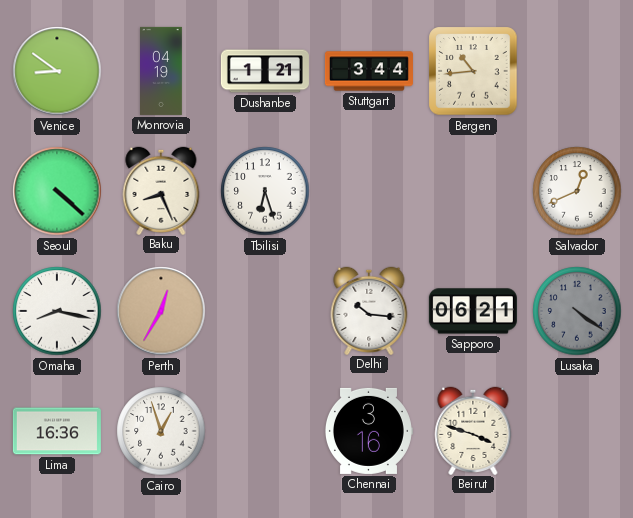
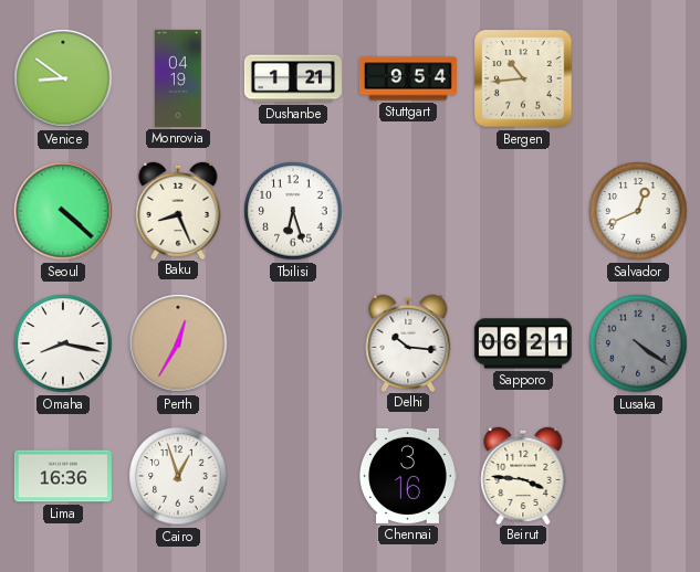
Stuttgart: 3:44 -> 9:54 (408, 78)
Beirut: 3:48 -> 3:46 (523, 475)
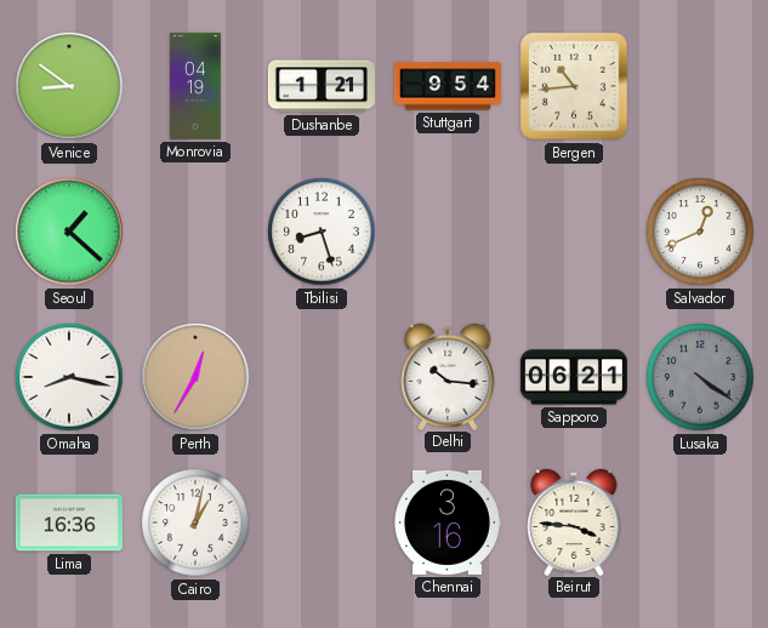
Seoul: 4:22 -> 1:22 (69, 232)
Baku: 8:26 -> none (178, 210)
Tbilisi: 6:27 -> 8:27 (322, 232)
Cairo: 12:57 -> 1:02 (195, 523)
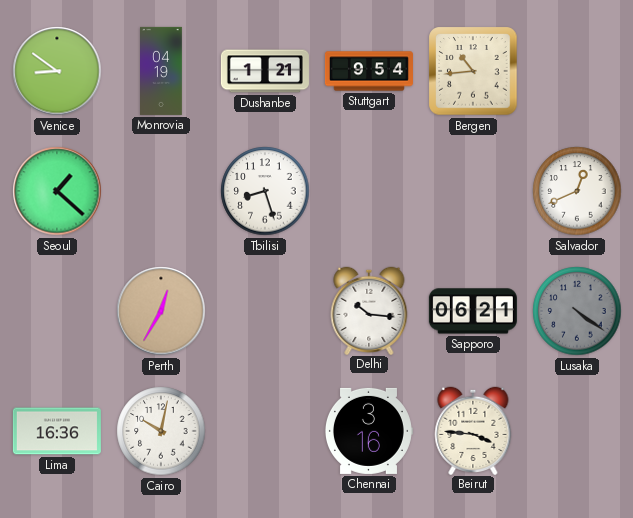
Omaha: 8:17 -> none (69, 377)
Cairo: 1:02 -> 10:02 (161, 431)
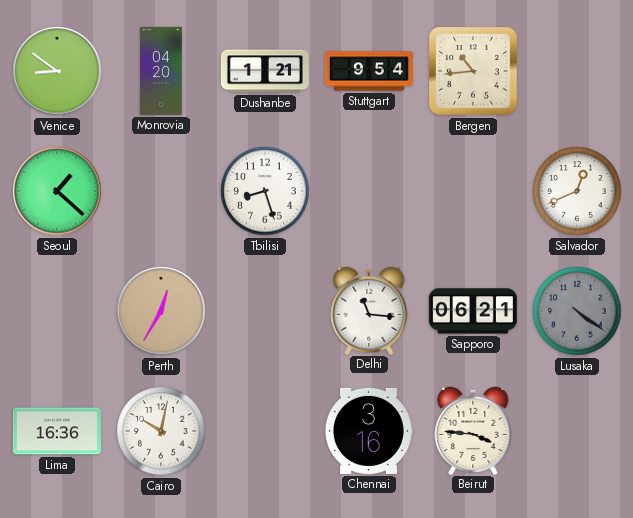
Monrovia: 04:19 -> 04:20 (162, 71)
Delhi: 10:16 -> 11:16 (369, 310)
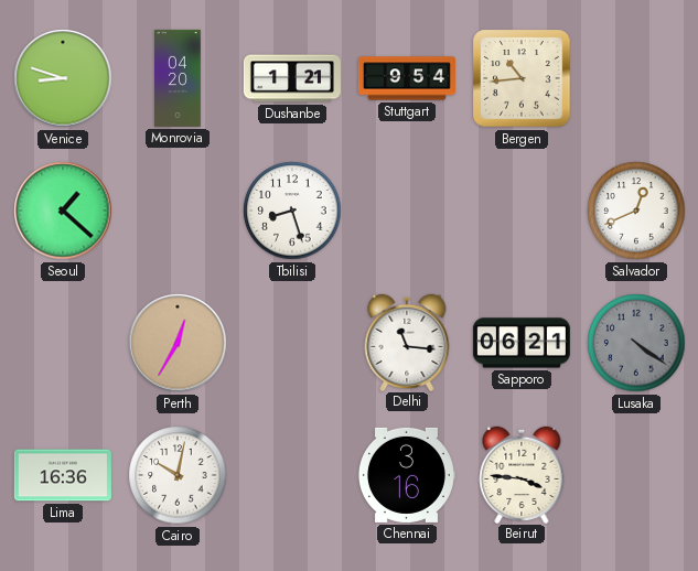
Venice: 8:51 -> 8:48 (63, 78)
